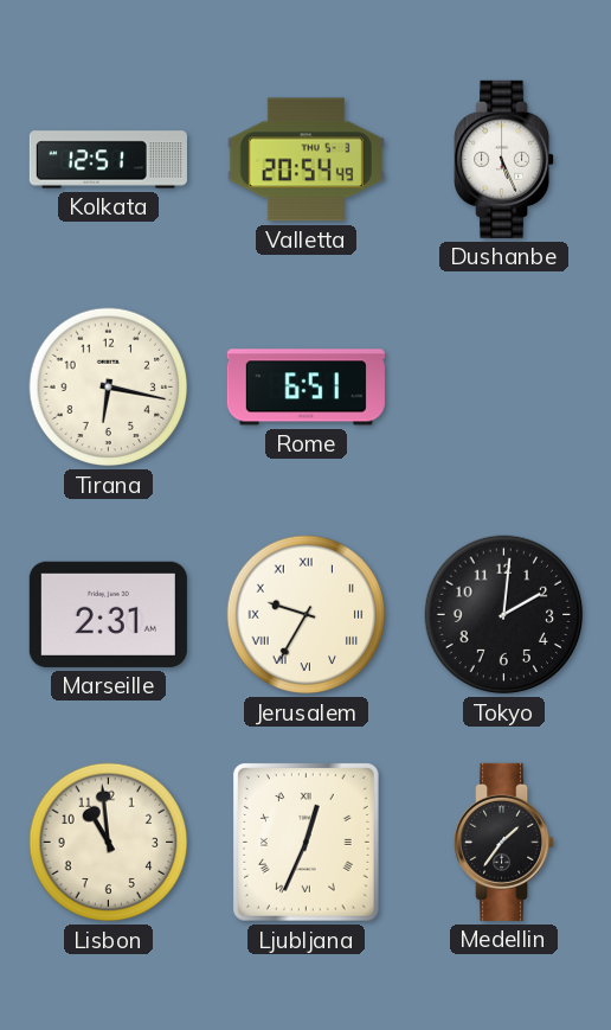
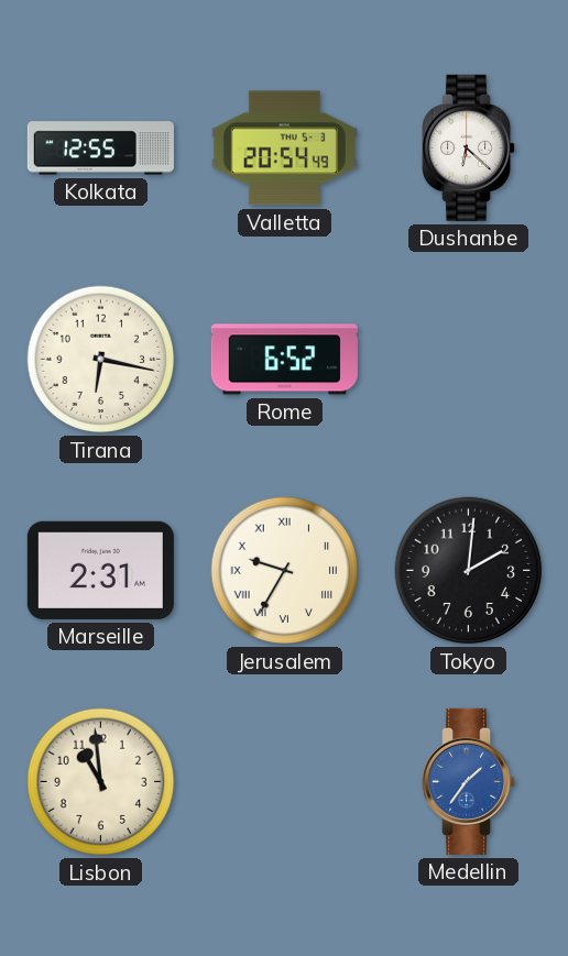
Kolkata: 12:51 -> 12:55 (100, 149)
Dushanbe: 5:26 -> 6:22 (469, 147)
Rome: 6:51 -> 6:52 (284, 360)
Ljubljana: 12:34 -> none (307, 843)
Medellin dial: black -> blue (469, 781)
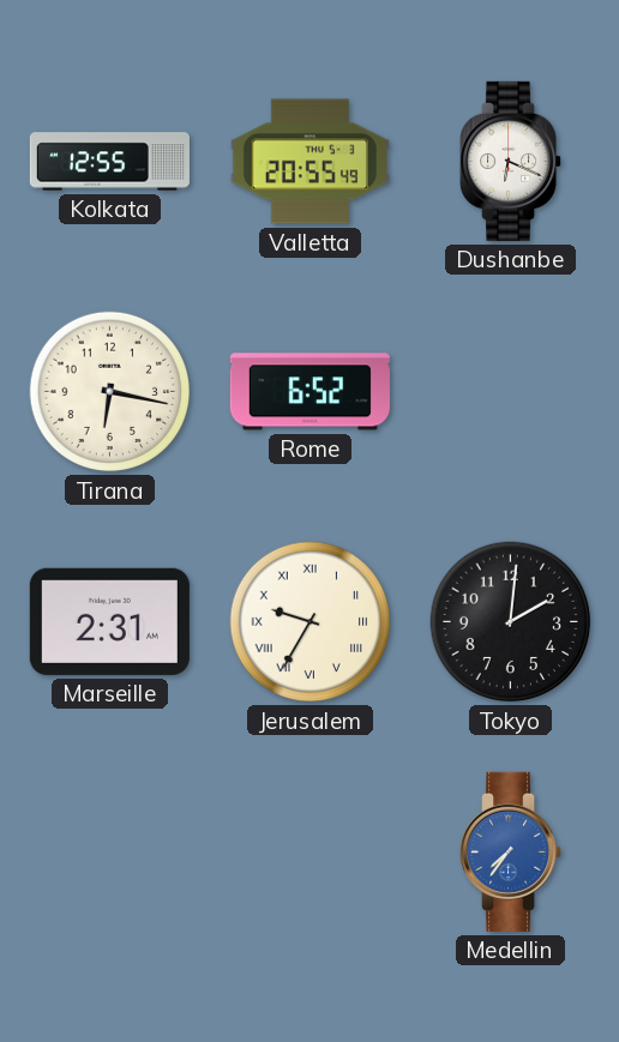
Valletta: 20:54 -> 20:55 (309, 162)
Dushanbe: 6:22 -> 6:19 (511, 161)
Lisbon: 10:59 -> none (101, 782)
Medellin: 1:36 -> 7:36 (511, 851)
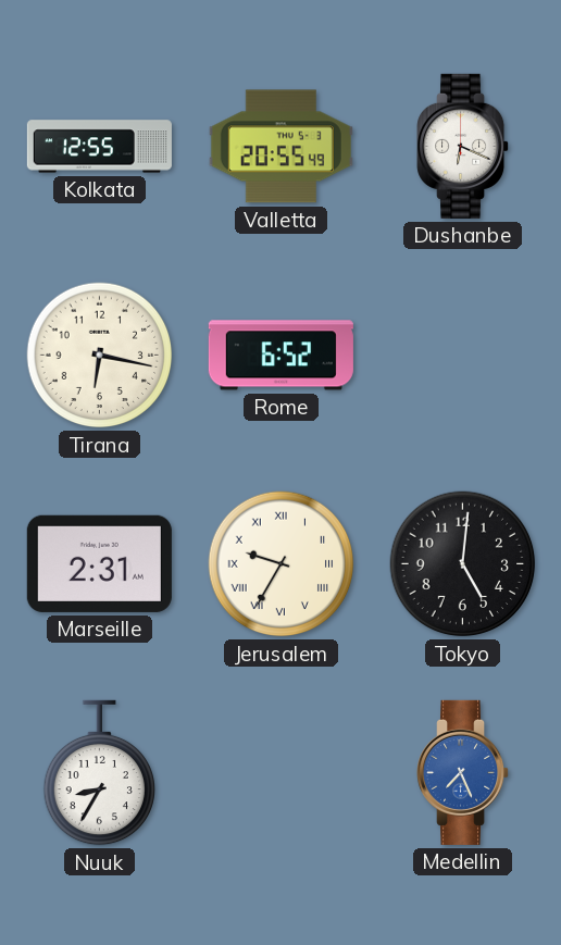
Tokyo: 2:01 -> 5:01 (463, 564)
Nuuk: none -> 8:35 (99, 773)
Medellin: 7:36 -> 7:26 (463, 772)
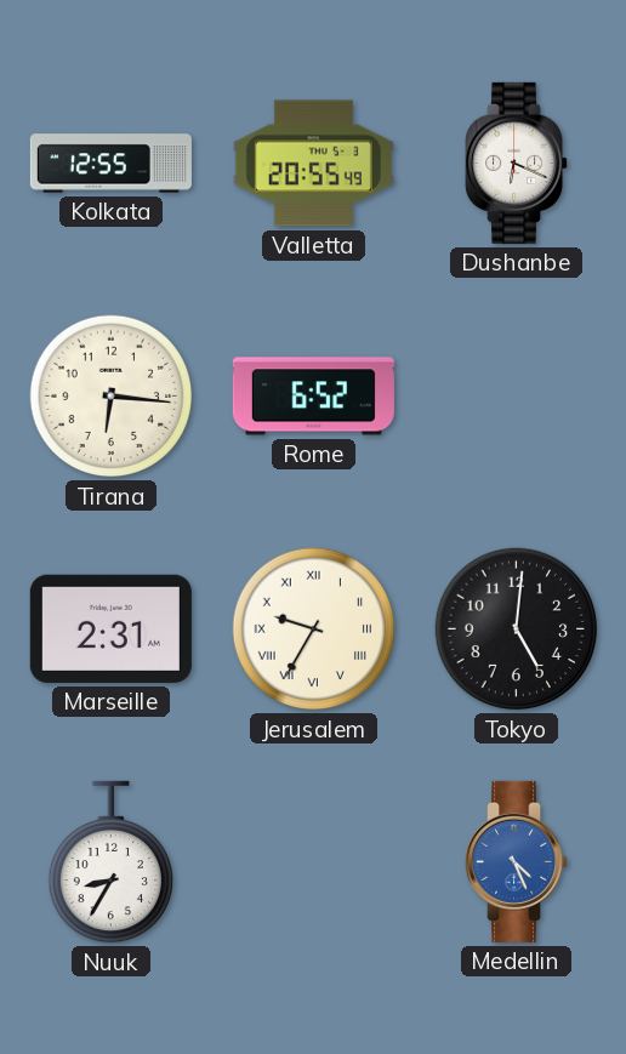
Tirana: 6:17 -> 6:16 (112, 397)
Medellin: 7:26 -> 4:26 (517, 861)
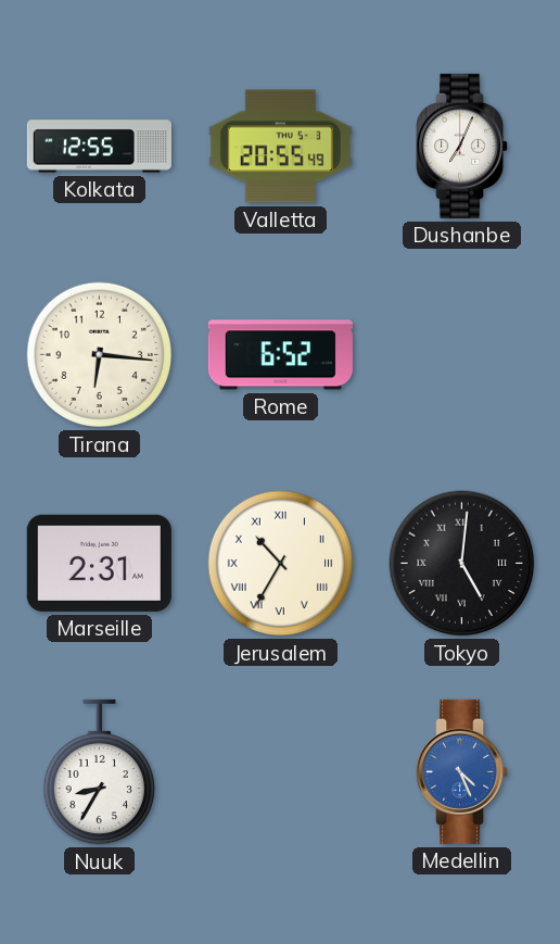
Dushanbe: 6:19 -> 7:04 (462, 146)
Jerusalem: 9:35 -> 10:35 (281, 564)
Tokyo numerals: Arabic -> Roman (462, 564)
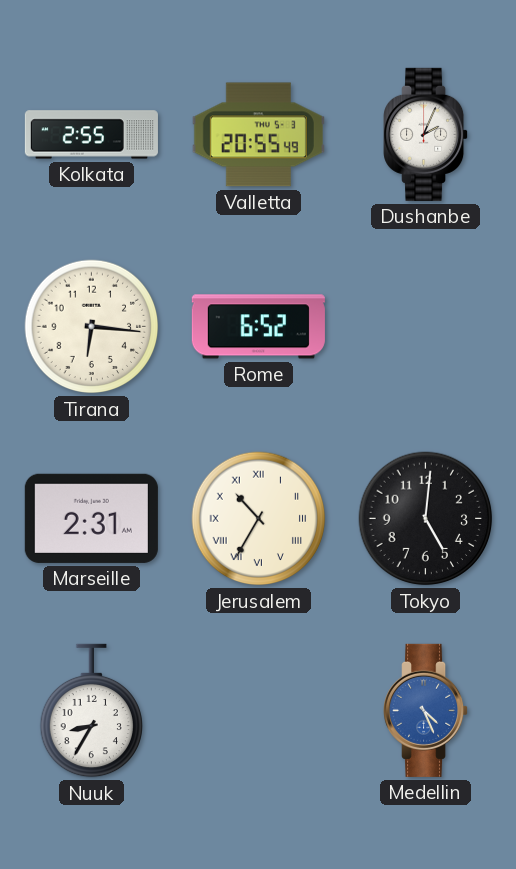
Kolkata: 12:55 -> 2:55 (91, 135)
Dushanbe: 7:04 -> 2:04 (426, 134)
Tokyo numerals: Roman -> Arabic (426, 519)
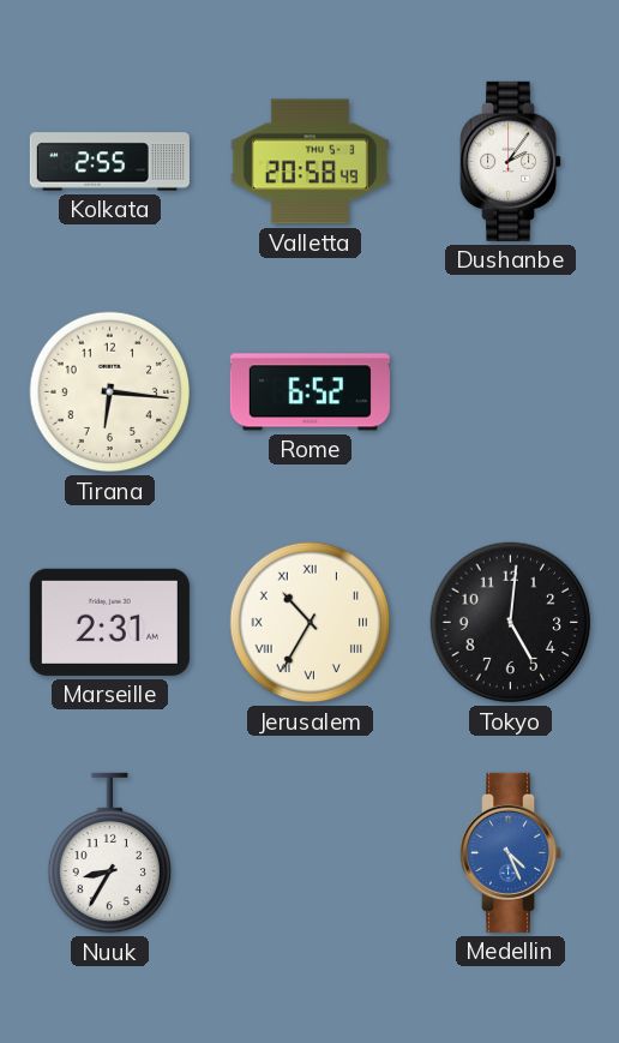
Valletta: 20:55 -> 20:58 (309, 162)
Dushanbe: 2:04 -> 2:06 (511, 161)
